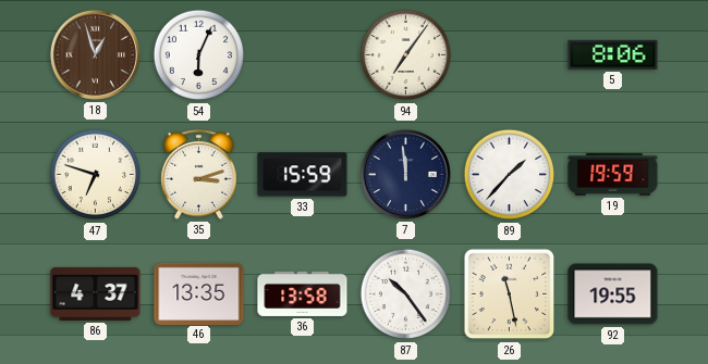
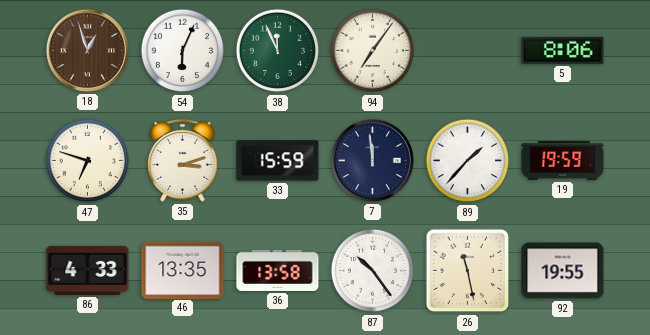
38: none -> 11:56 (278, 51)
86: 4:37 -> 4:33 (88, 270)
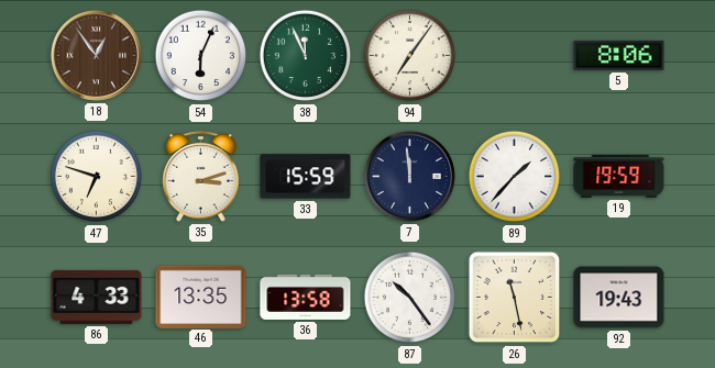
18: 12:57 -> 12:54 (96, 55)
92: 19:55 -> 19:43 (619, 298)
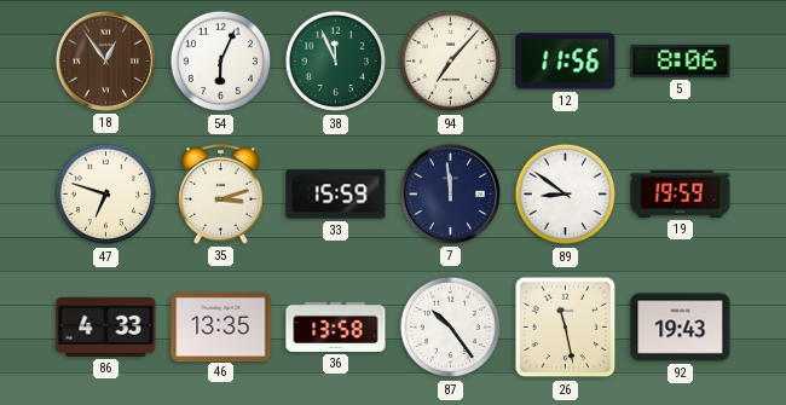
94: 7:06 -> 7:07 (451, 62)
12: none -> 11:56 (566, 62)
89: 1:37 -> 8:51 (566, 195)
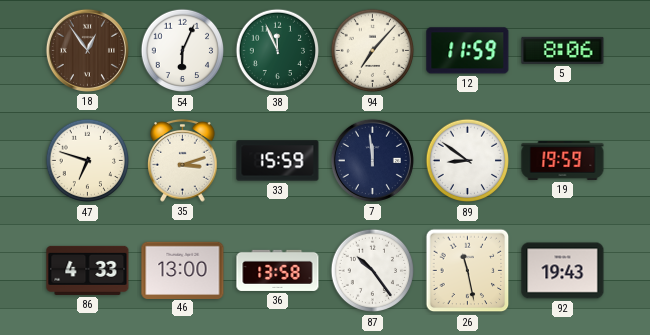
12: 11:56 -> 11:59 (468, 51)
46: 13:35 -> 13:00 (183, 270)
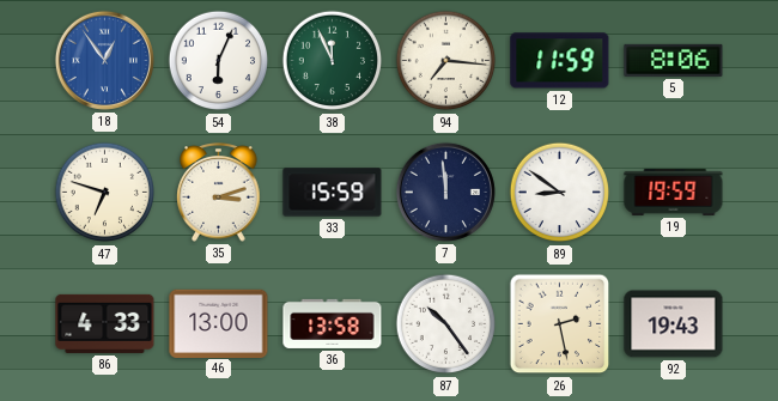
18 dial: brown -> blue (104, 60)
94: 7:07 -> 7:16 (446, 61)
26: 11:28 -> 2:28 (560, 324)
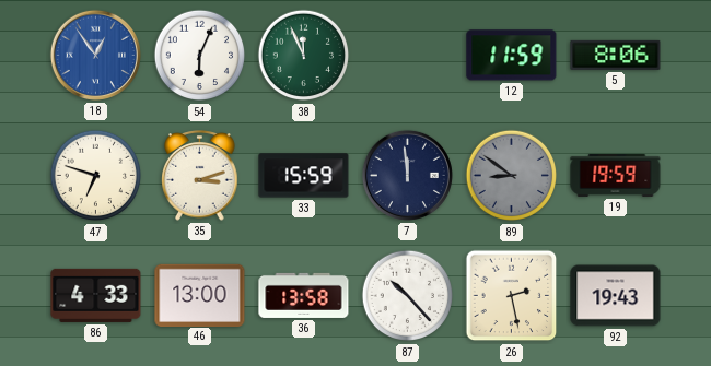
94: 7:16 -> none (446, 61)
89 dial: white -> grey (512, 176)
87: 10:24 -> 10:23 (408, 296)
